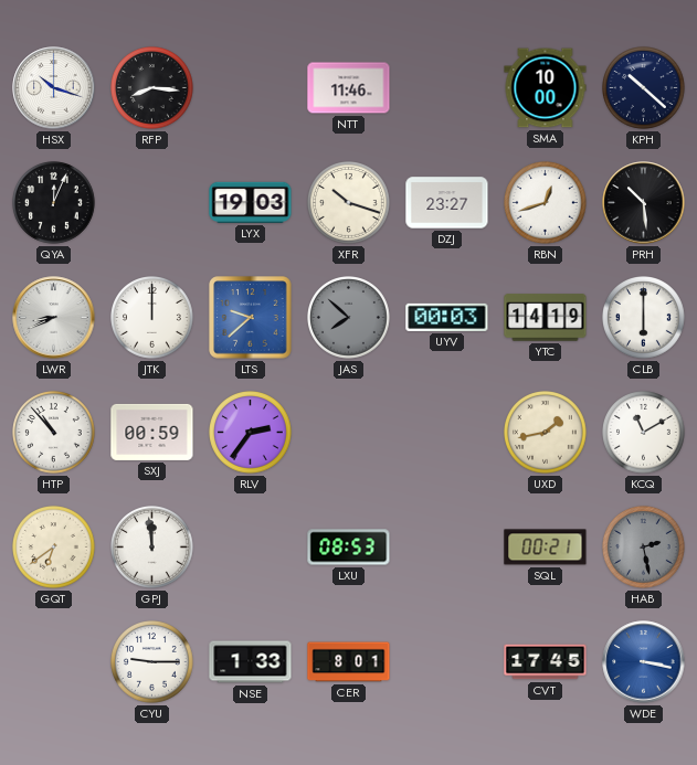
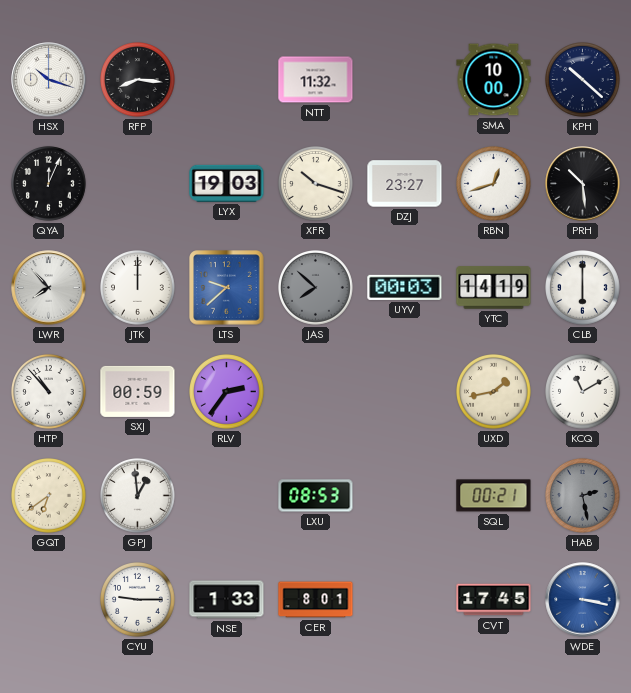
NTT: 11:46 -> 11:32 (316, 80)
LWR: 8:41 -> 7:53 (49, 288)
GPJ: 11:59 -> 12:59 (138, 496)
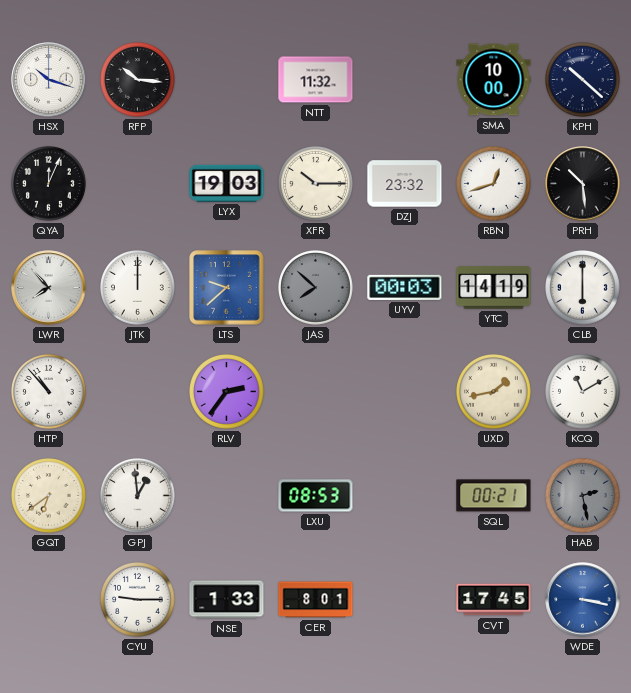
RFP: 8:16 -> 10:16 (138, 80)
XFR: 10:18 -> 10:15 (316, 184)
DZJ: 23:27 -> 23:32 (405, 184)
SXJ: 00:59 -> none (138, 391)
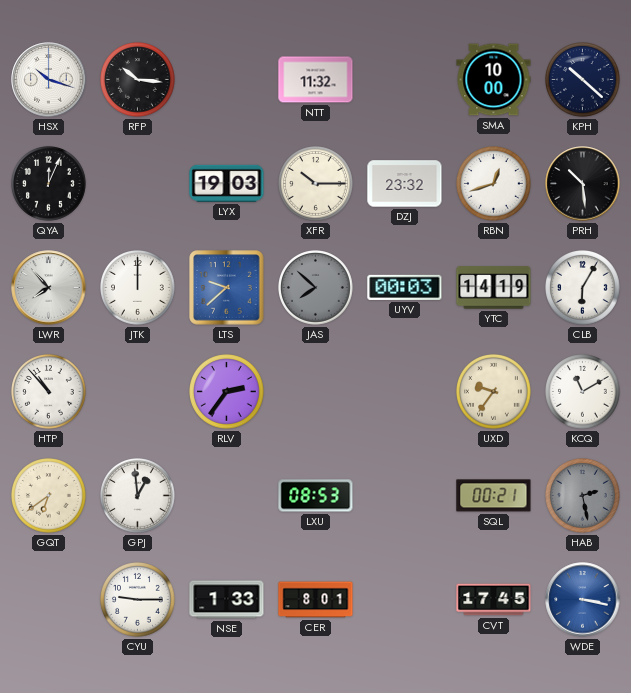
CLB: 6:00 -> 6:05 (583, 288)
UXD: 1:43 -> 9:36 (494, 392)
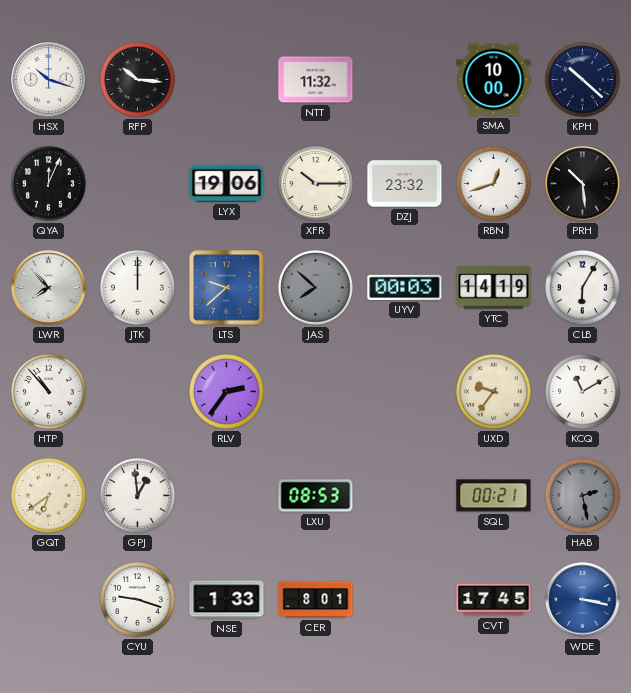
LYX: 19:03 -> 19:06 (227, 183)
CYU: 9:15 -> 9:18 (138, 600)
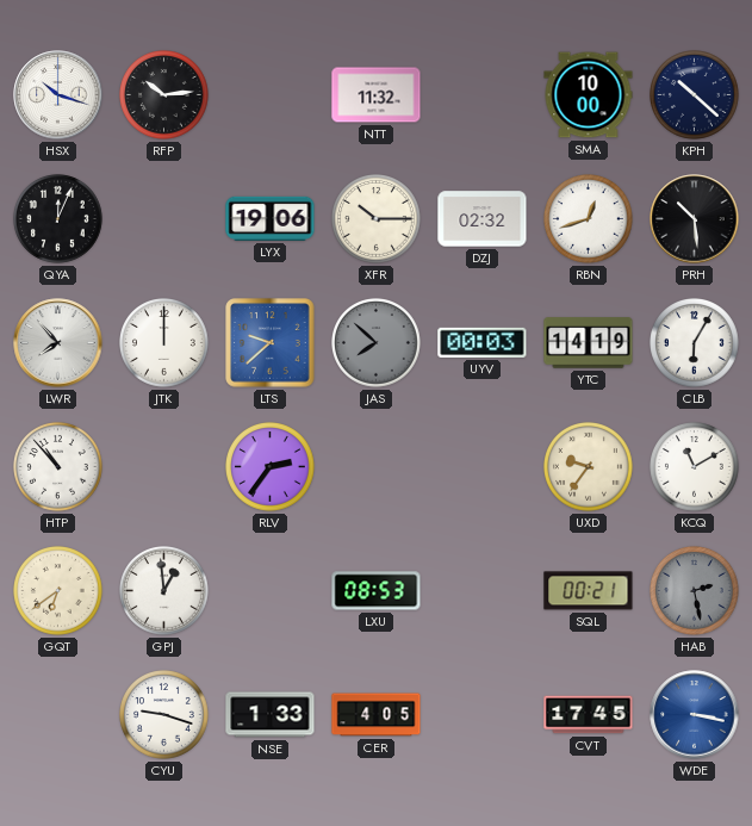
RFP: 10:16 -> 10:14 (164, 95)
DZJ: 23:32 -> 02:32 (483, 219)
CER: 8:01 -> 4:05 (377, 715)
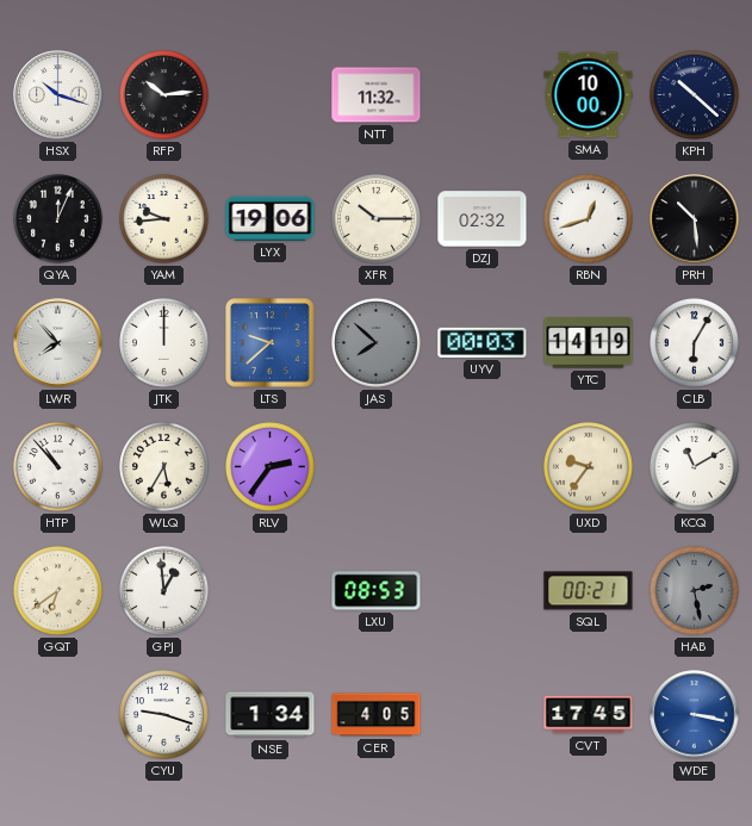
YAM: none -> 9:44 (164, 219)
WLQ: none -> 5:35 (164, 467)
NSE: 1:33 -> 1:34 (271, 715)
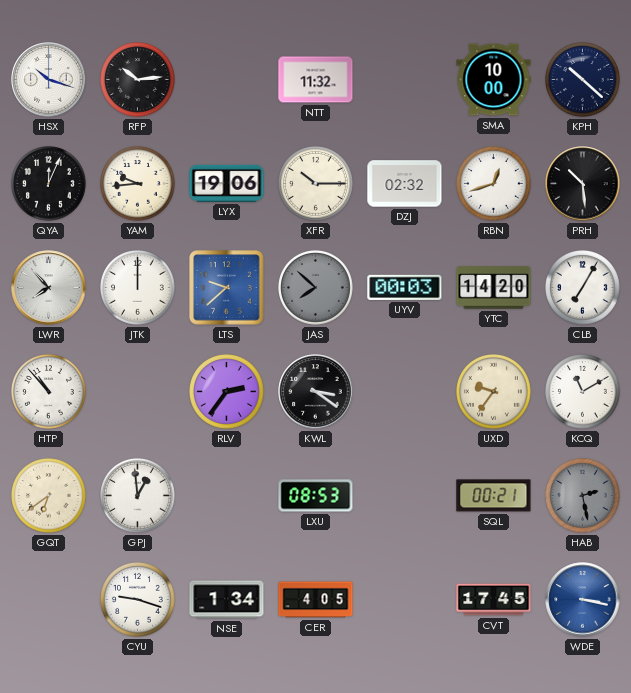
YTC: 14:19 -> 14:20 (494, 288)
CLB: 6:05 -> 7:05 (583, 288)
WLQ: 5:35 -> none (164, 467)
KWL: none -> 3:21 (316, 392)
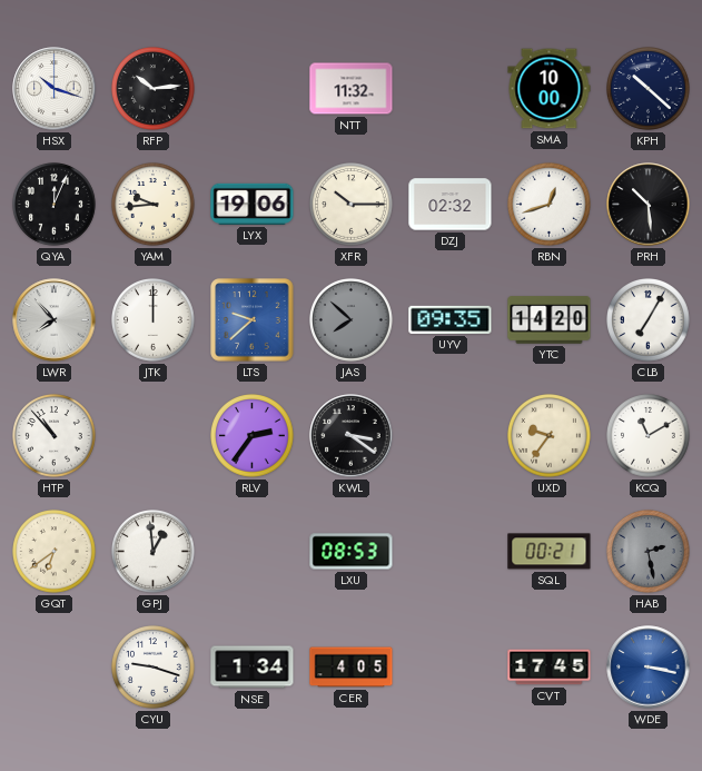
UYV: 00:03 -> 09:35 (451, 319)
